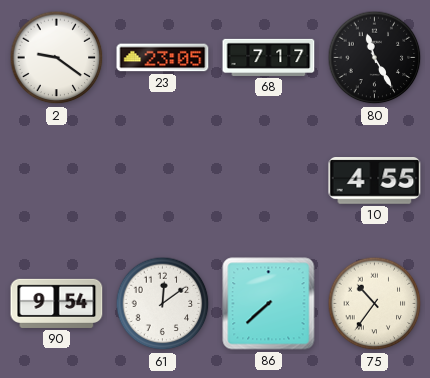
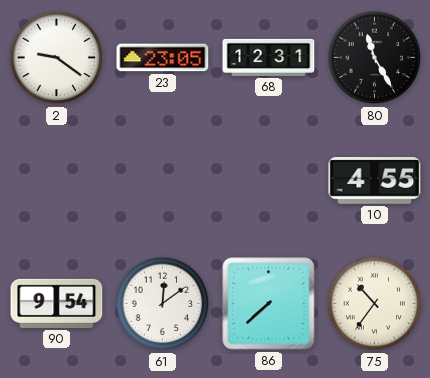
68: 7:17 -> 12:31 (269, 57)
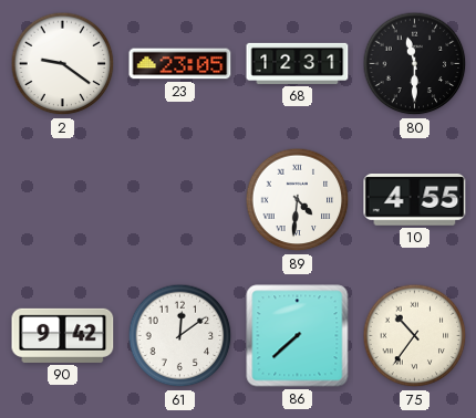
80: 11:25 -> 11:30 (415, 64)
89: none -> 4:31 (298, 200)
90: 9:54 -> 9:42 (63, 335)
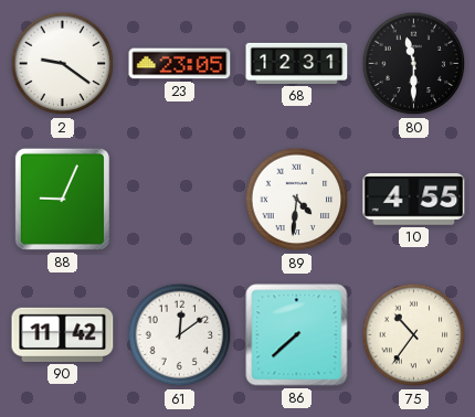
88: none -> 9:04 (62, 199)
90: 9:42 -> 11:42 (63, 334)
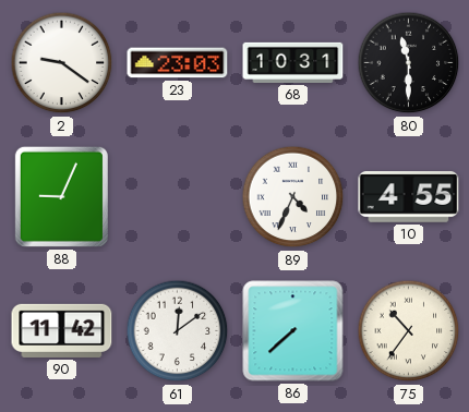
23: 23:05 -> 23:03 (178, 63)
68: 12:31 -> 10:31 (293, 62)
89: 4:31 -> 4:34 (293, 197)
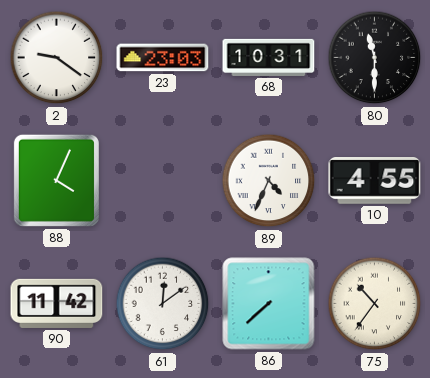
88: 9:04 -> 4:04 (56, 180)
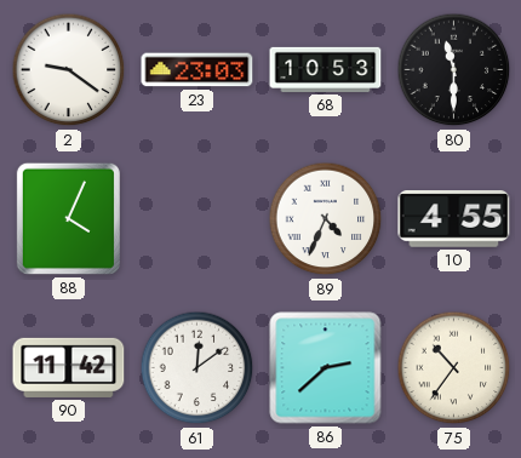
68: 10:31 -> 10:53 (326, 69)
86: 7:38 -> 2:38 (326, 368)
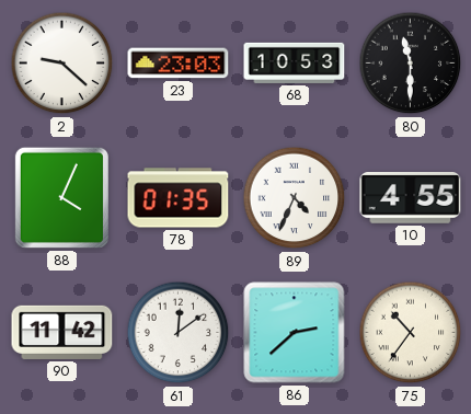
2: 9:21 -> 9:22 (62, 64)
78: none -> 01:35 (179, 198)
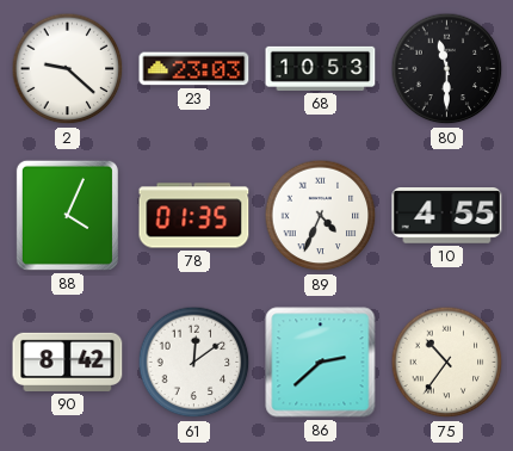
90: 11:42 -> 8:42 (68, 362)
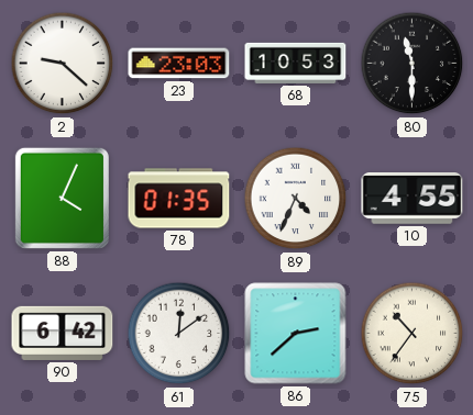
90: 8:42 -> 6:42 (63, 333)
